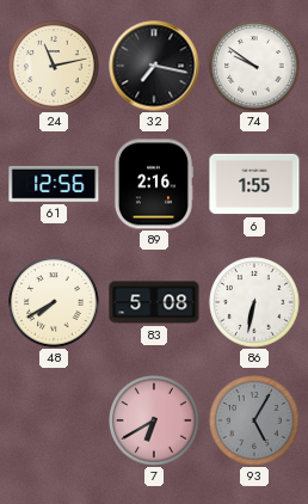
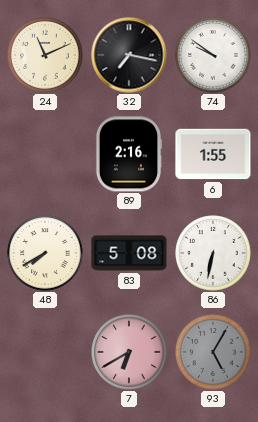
24: 11:13 -> 11:11 (45, 55)
61: 12:56 -> none (54, 184)
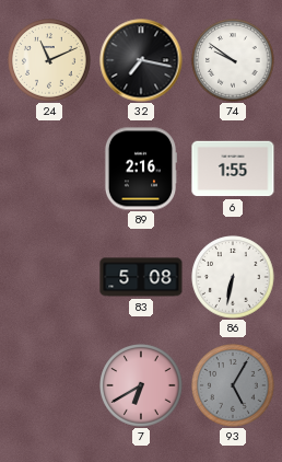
48: 7:40 -> none (45, 253)
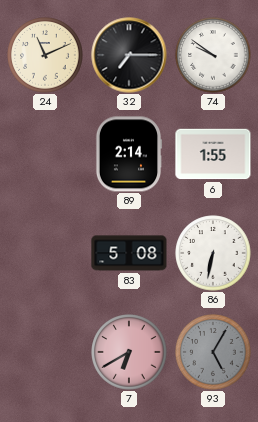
32: 7:17 -> 7:15 (129, 55)
89: 2:16 -> 2:14 (129, 154)
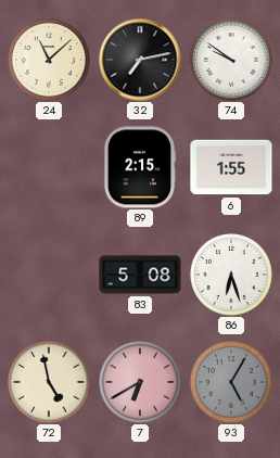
24: 11:11 -> 11:08 (49, 60)
32: 7:15 -> 7:13 (140, 60)
89: 2:14 -> 2:15 (140, 167)
86: 6:32 -> 6:27 (231, 275)
72: none -> 4:58 (49, 382)
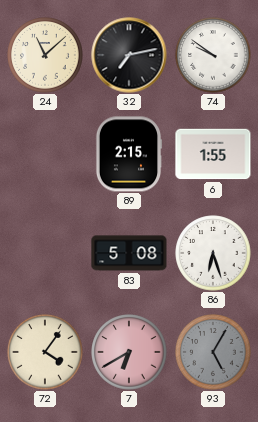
72: 4:58 -> 4:06 (45, 352)
